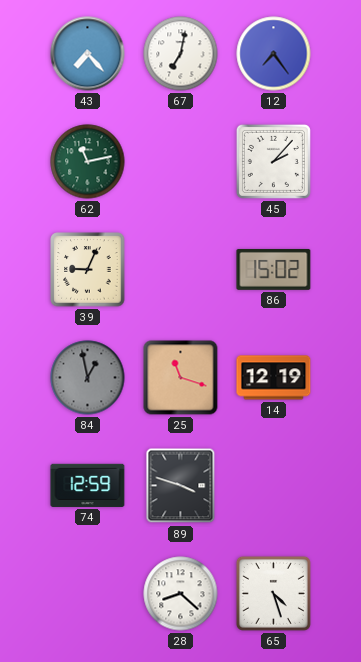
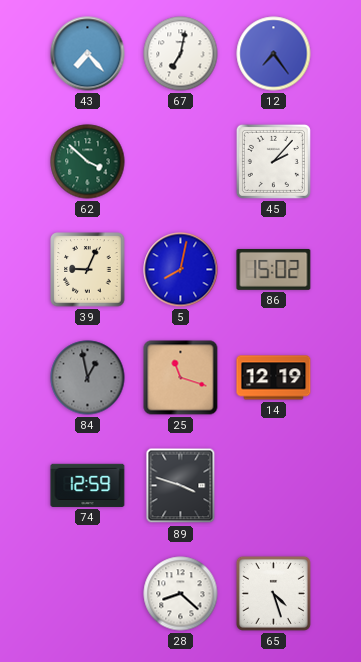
62: 11:13 -> 3:52 (88, 162)
5: none -> 8:02 (181, 270)
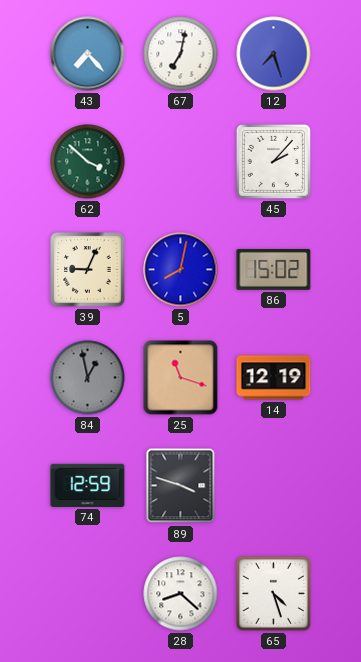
12: 7:24 -> 7:27 (274, 54)
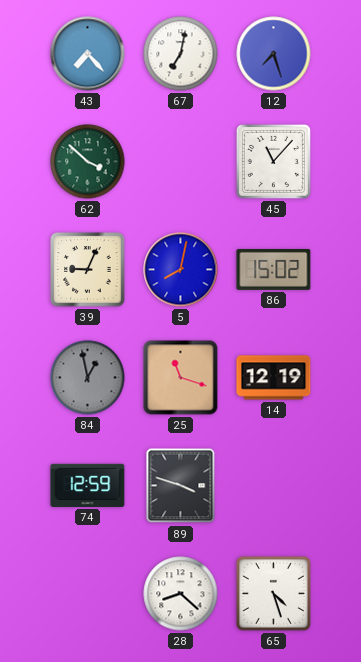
45: 2:07 -> 11:07 (273, 161)
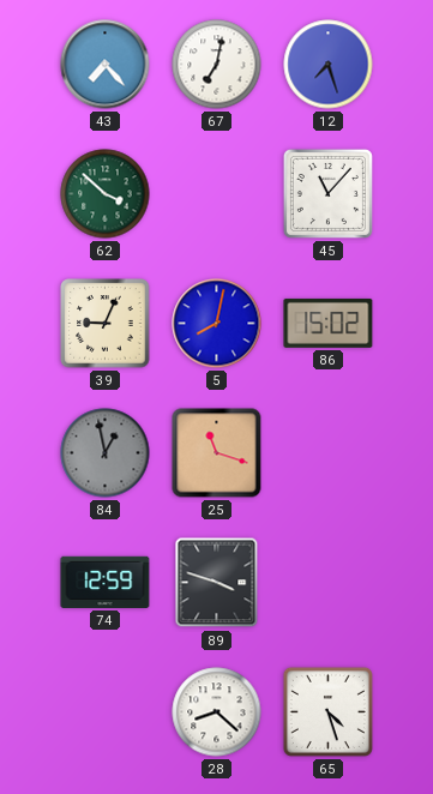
14: 12:19 -> none (274, 378)
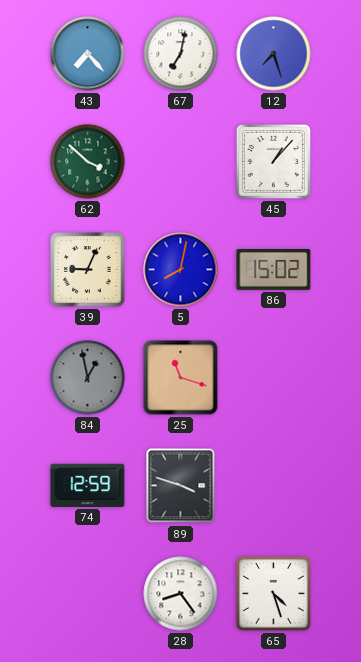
45: 11:07 -> 1:07 (273, 161)
28: 8:22 -> 8:24 (181, 594)
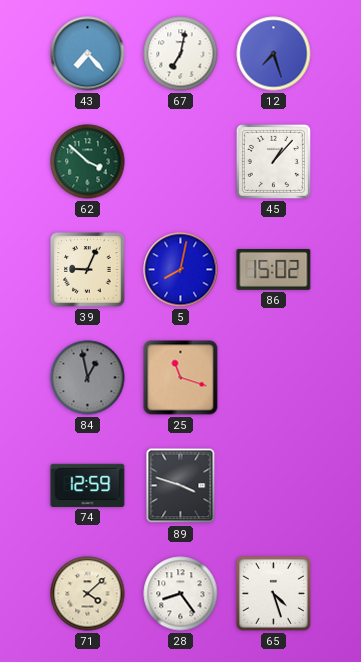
71: none -> 4:08 (88, 594)
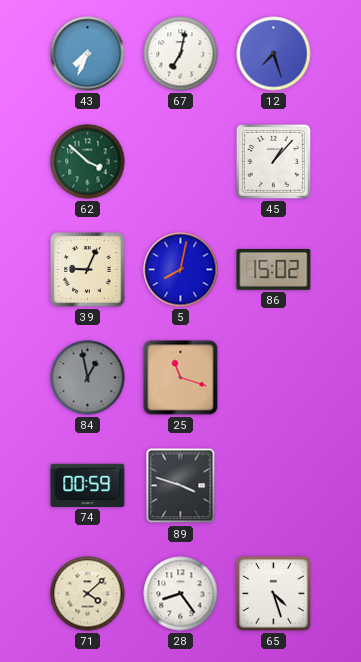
43: 7:23 -> 7:34 (88, 54)
74: 12:59 -> 00:59 (88, 485)
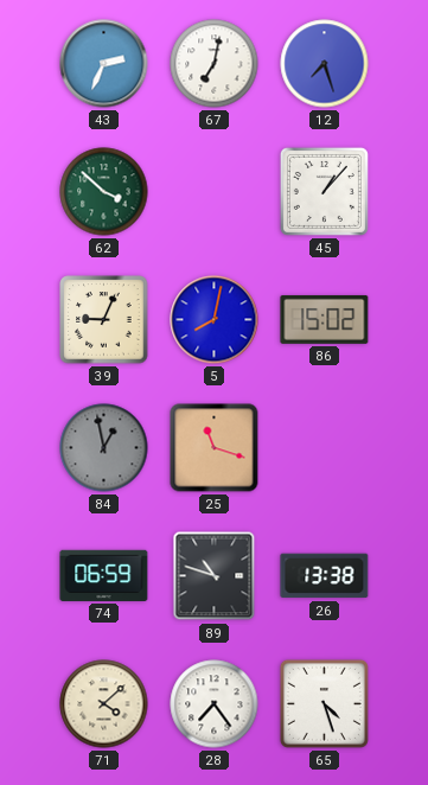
43: 7:34 -> 2:34 (104, 64)
74: 00:59 -> 06:59 (104, 575)
89: 3:48 -> 10:48 (215, 576)
26: none -> 13:38 (325, 576)
28: 8:24 -> 7:24 (215, 704)
